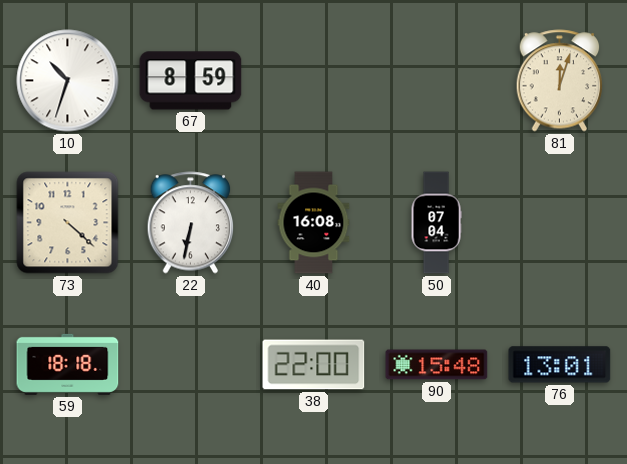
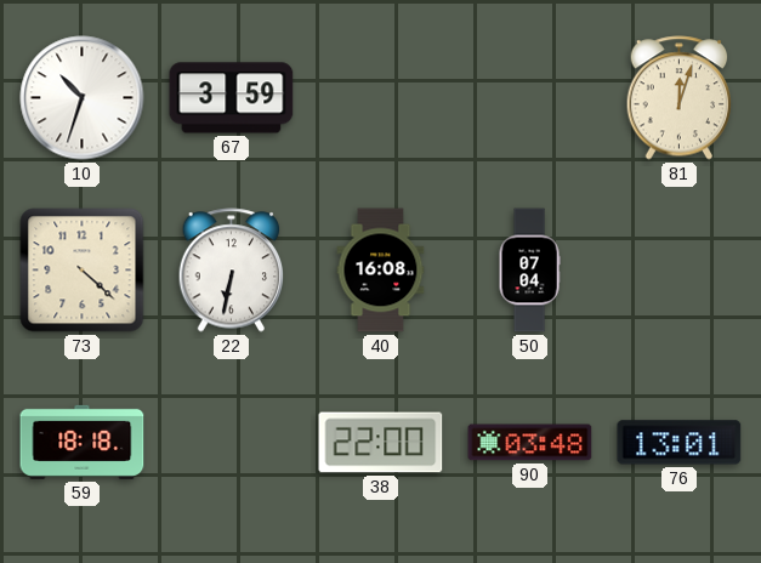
67: 8:59 -> 3:59 (232, 98)
90: 15:48 -> 03:48 (530, 443)
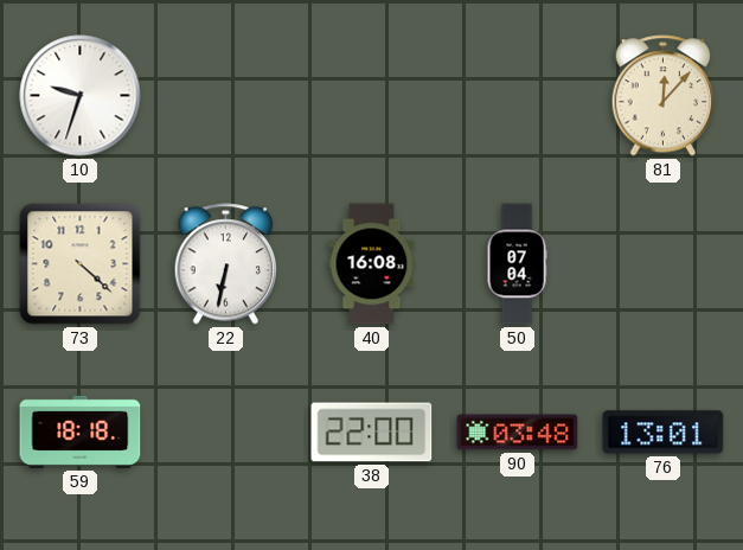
10: 10:33 -> 9:33 (81, 96)
67: 3:59 -> none (232, 98)
81: 12:03 -> 12:07 (664, 96)
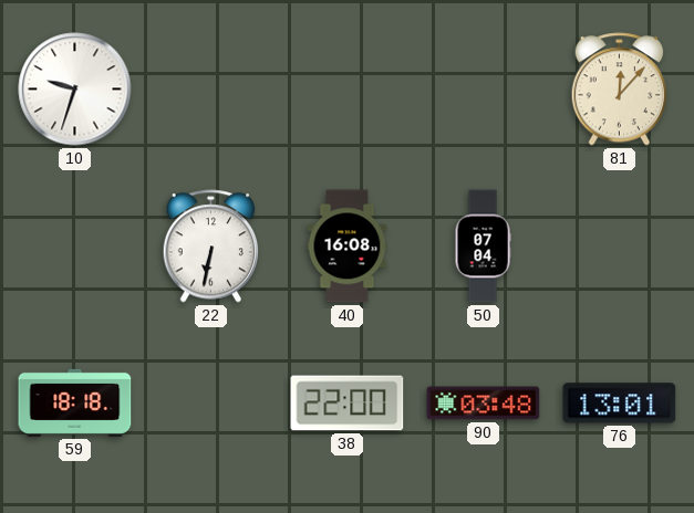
73: 4:22 -> none (81, 264)
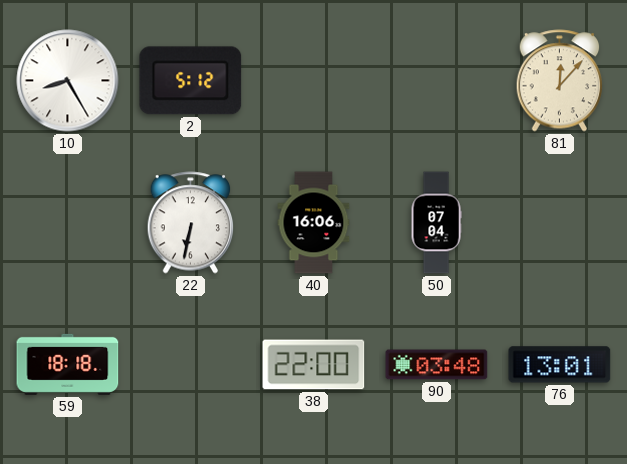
10: 9:33 -> 8:25 (68, 81)
2: none -> 5:12 (191, 81)
40: 16:08 -> 16:06 (314, 223)
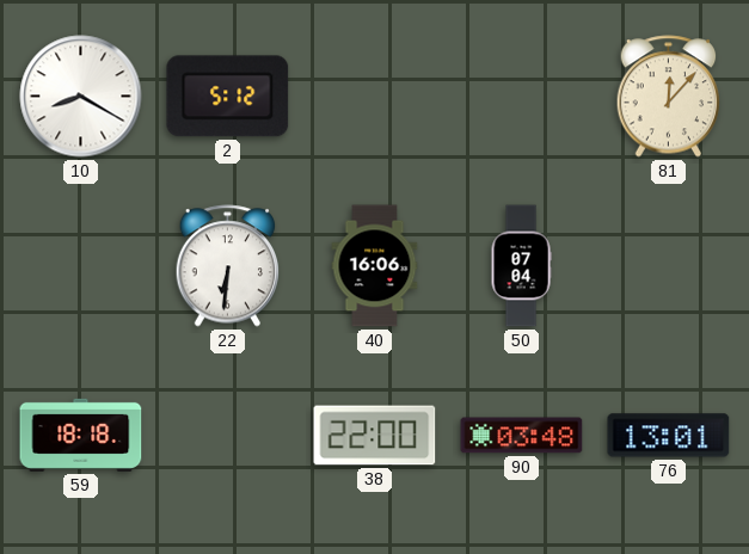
10: 8:25 -> 8:20 (81, 97)
22: 6:32 -> 6:31 (228, 266)
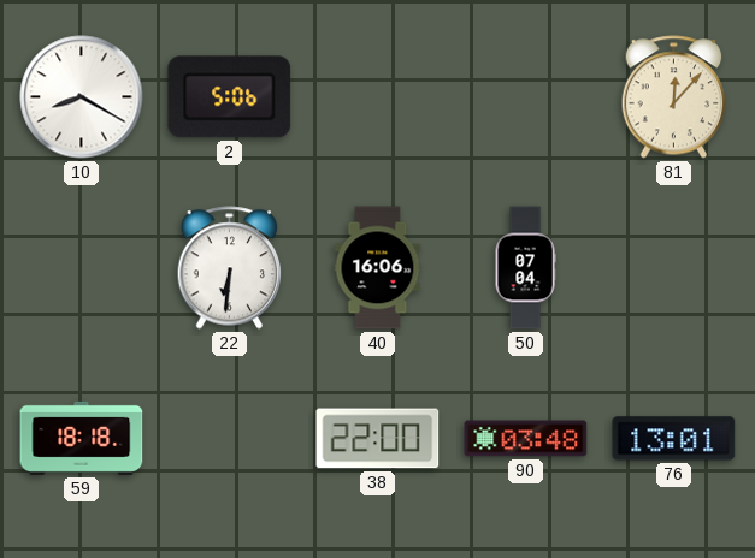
2: 5:12 -> 5:06 (230, 97)
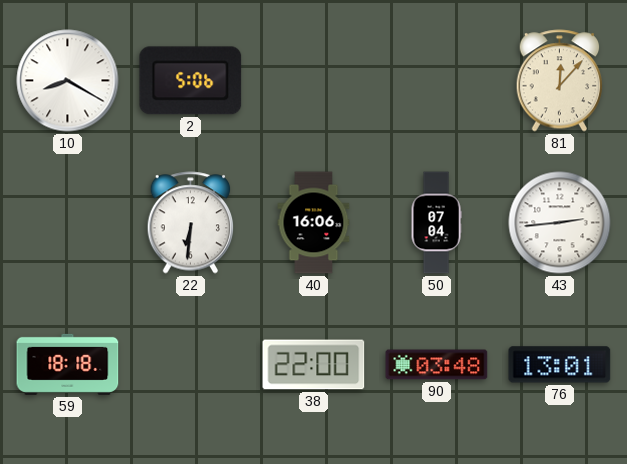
43: none -> 2:44 (560, 223)
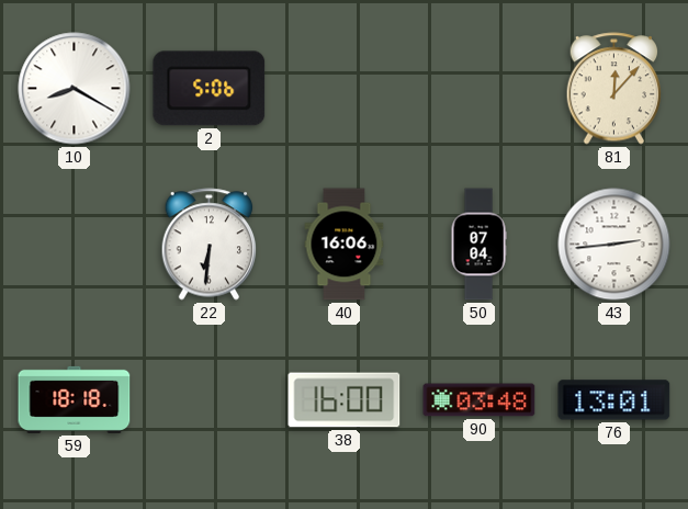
38: 22:00 -> 16:00 (345, 400)
